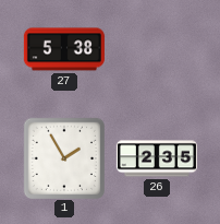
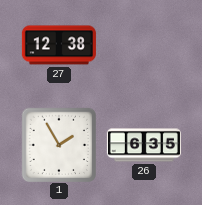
27: 5:38 -> 12:38 (59, 45)
26: 2:35 -> 6:35 (144, 145)
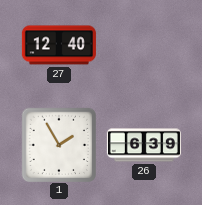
27: 12:38 -> 12:40 (59, 45)
26: 6:35 -> 6:39 (144, 145)
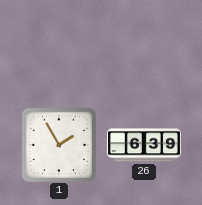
27: 12:40 -> none (59, 45)
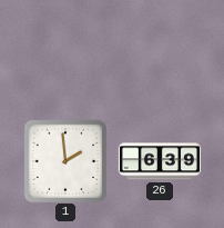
1: 1:55 -> 1:59 (64, 160)
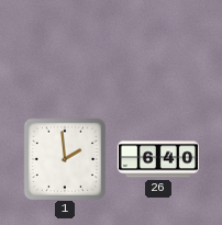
26: 6:39 -> 6:40 (158, 159)
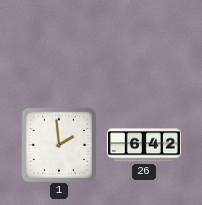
26: 6:40 -> 6:42 (144, 145)
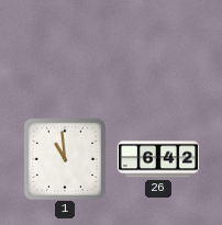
1: 1:59 -> 10:59 (64, 158)
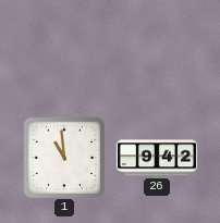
26: 6:42 -> 9:42 (157, 158)
